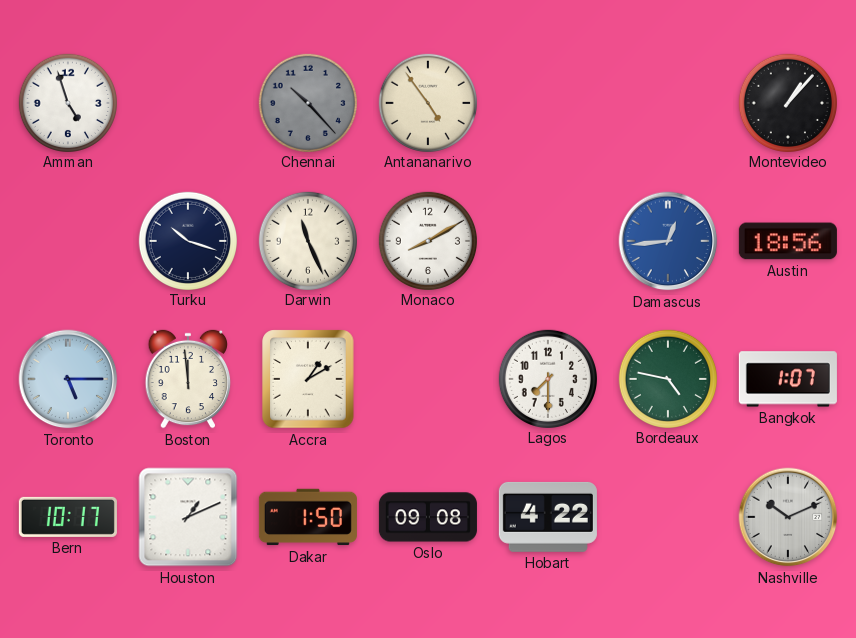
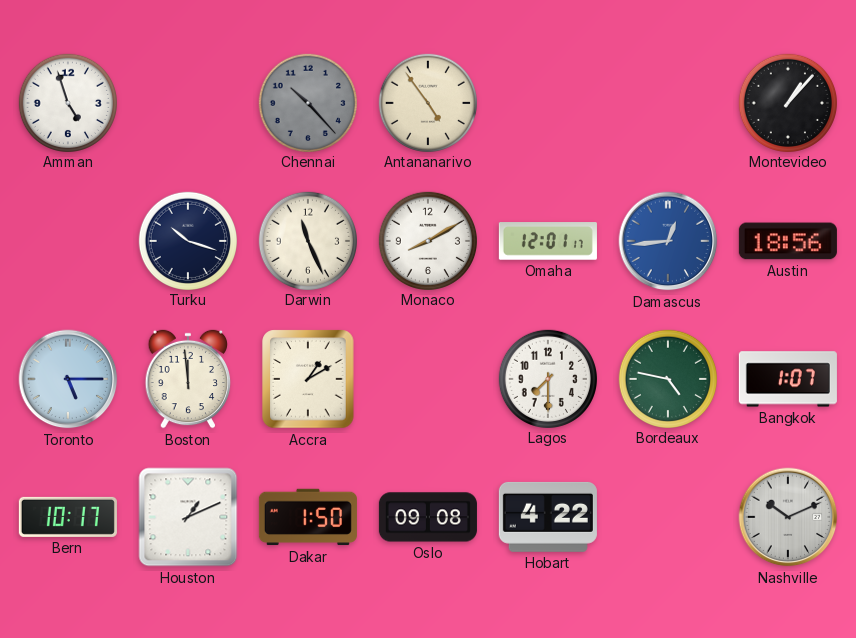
Omaha: none -> 12:01 (548, 241)
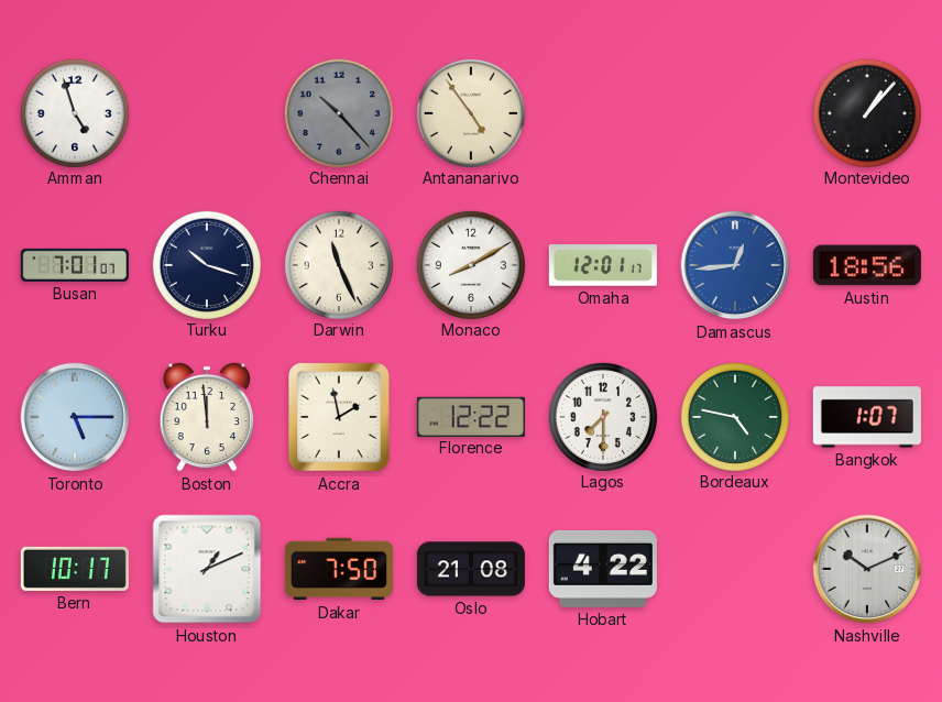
Busan: none -> 7:01 (75, 265)
Accra: 1:10 -> 1:58 (339, 417)
Florence: none -> 12:22 (471, 416)
Dakar: 1:50 -> 7:50 (339, 569)
Oslo: 09:08 -> 21:08 (471, 569)
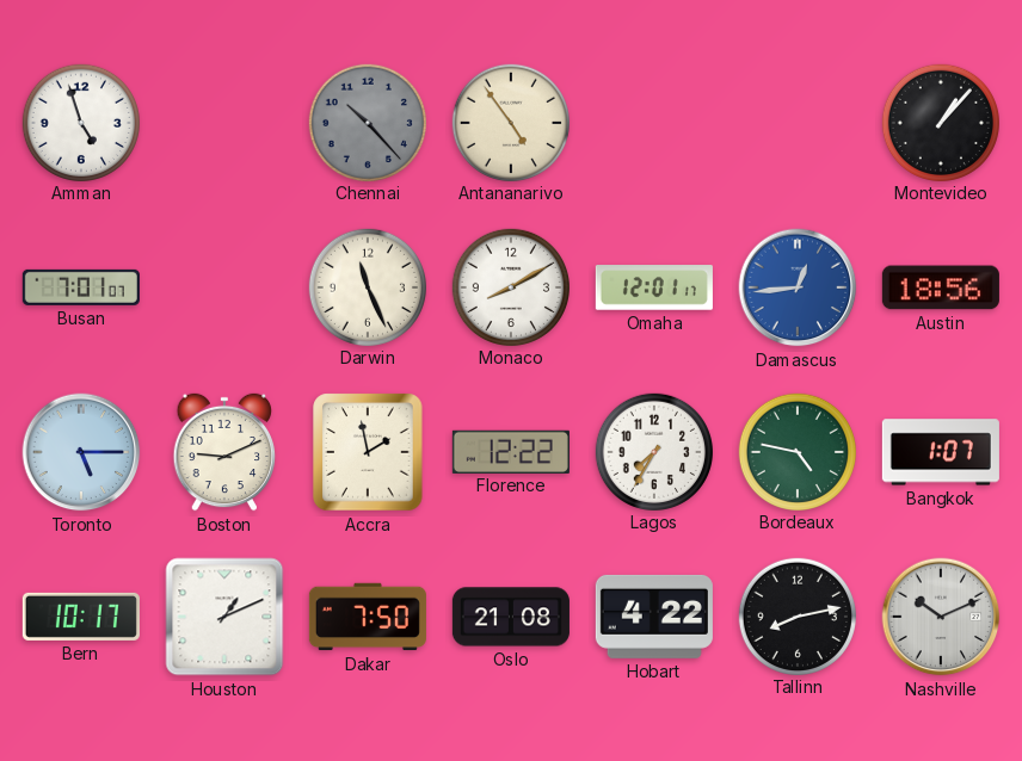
Turku: 10:18 -> none (206, 264)
Boston: 11:59 -> 9:11 (224, 452)
Lagos: 7:30 -> 7:35 (653, 451)
Tallinn: none -> 8:13 (796, 615)
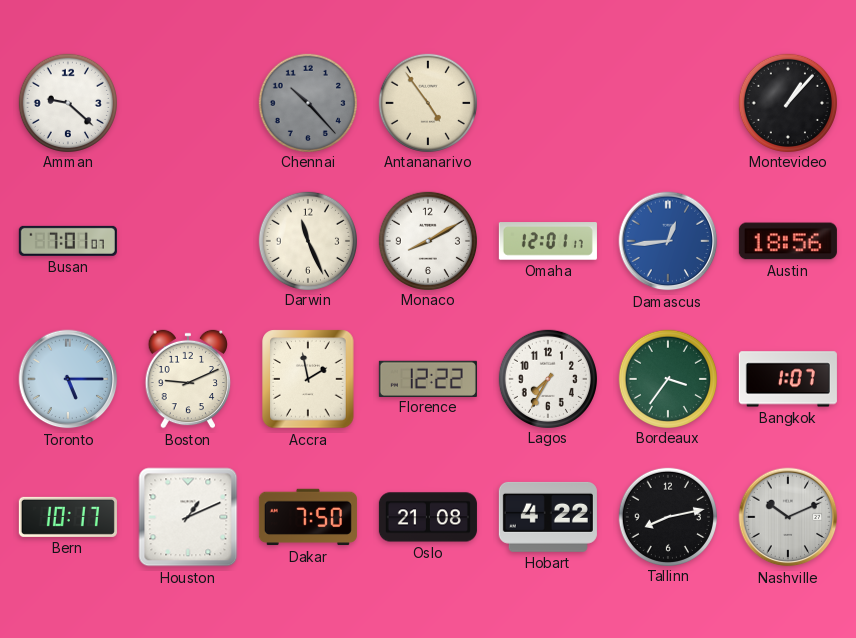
Amman: 4:57 -> 9:22 (67, 102)
Bordeaux: 4:47 -> 3:36 (667, 378)
